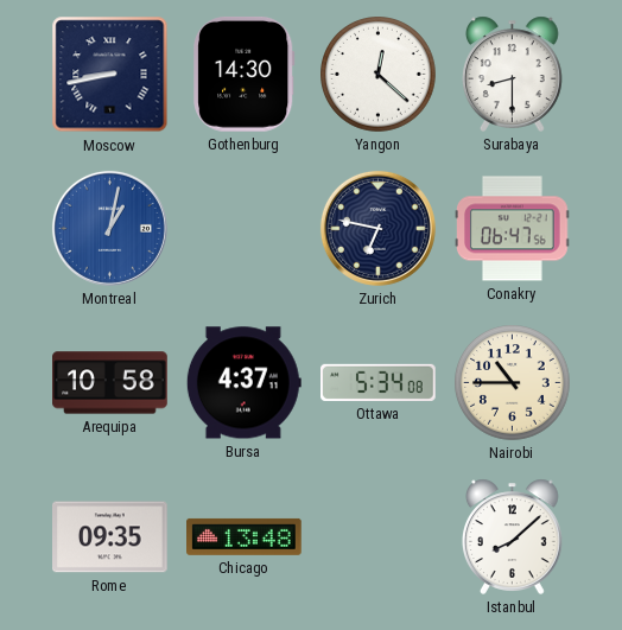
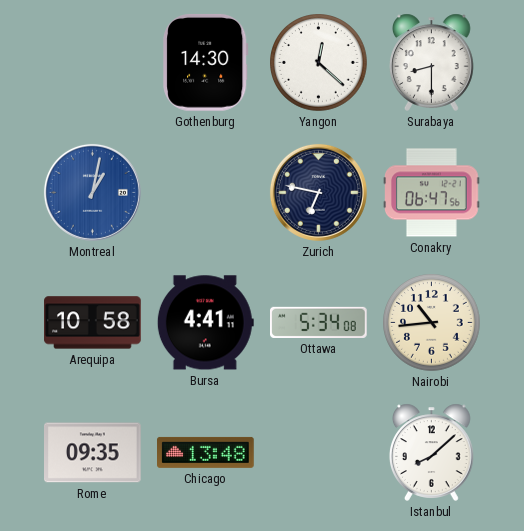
Moscow: 8:43 -> none (110, 75)
Bursa: 4:37 -> 4:41 (205, 323)
Nairobi: 10:45 -> 10:44 (432, 323)
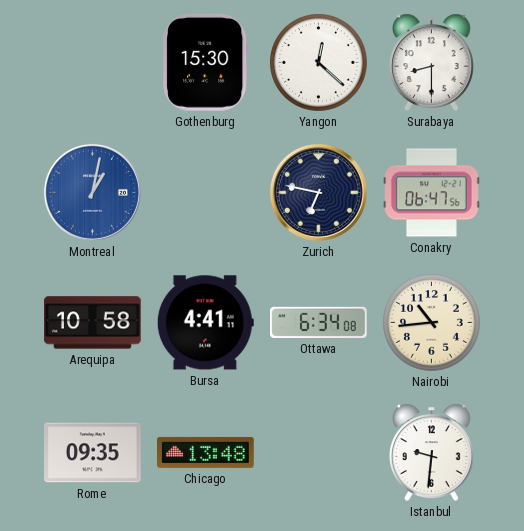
Gothenburg: 14:30 -> 15:30 (206, 63)
Ottawa: 5:34 -> 6:34 (319, 322)
Istanbul: 8:08 -> 9:31 (432, 452)
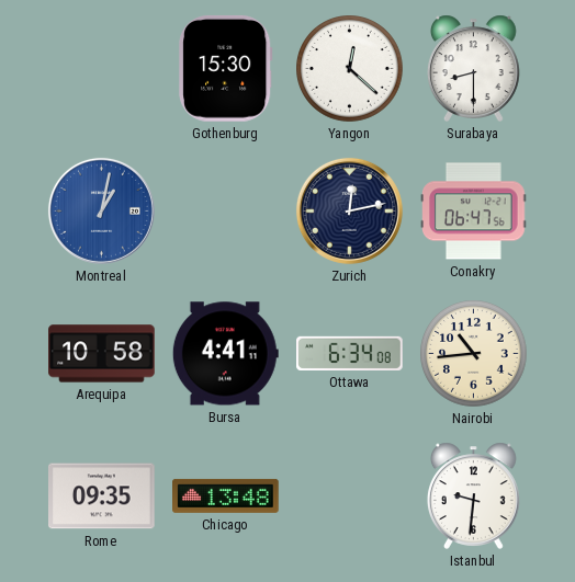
Zurich: 6:47 -> 12:13 (349, 210)
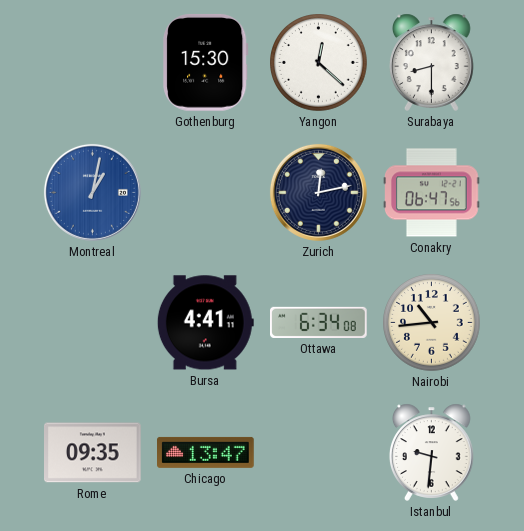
Arequipa: 10:58 -> none (102, 354)
Chicago: 13:48 -> 13:47 (206, 452)
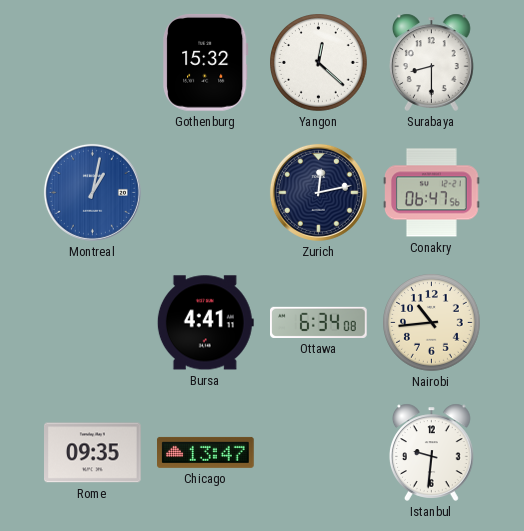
Gothenburg: 15:30 -> 15:32 (206, 63)
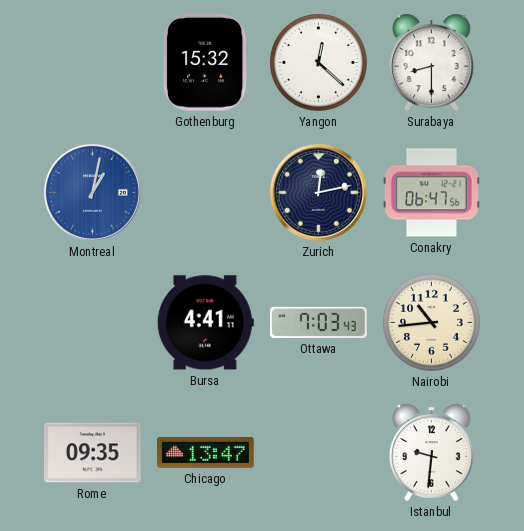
Ottawa: 6:34 -> 7:03 (319, 322)
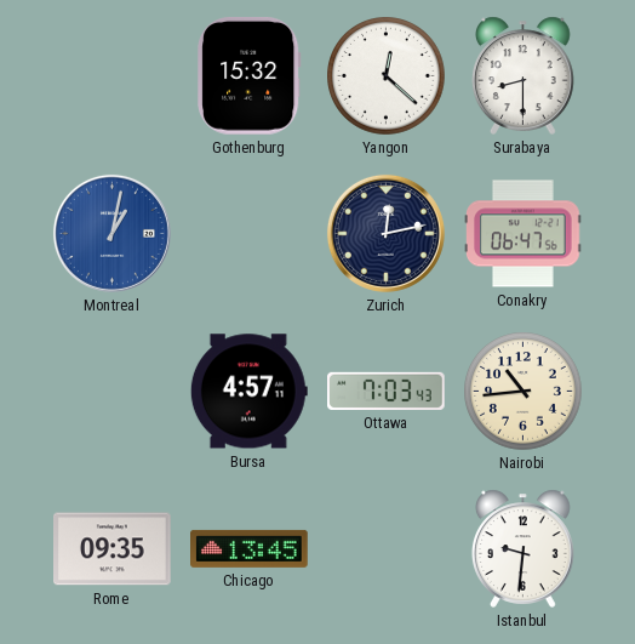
Bursa: 4:41 -> 4:57 (248, 392)
Chicago: 13:47 -> 13:45 (250, 548)
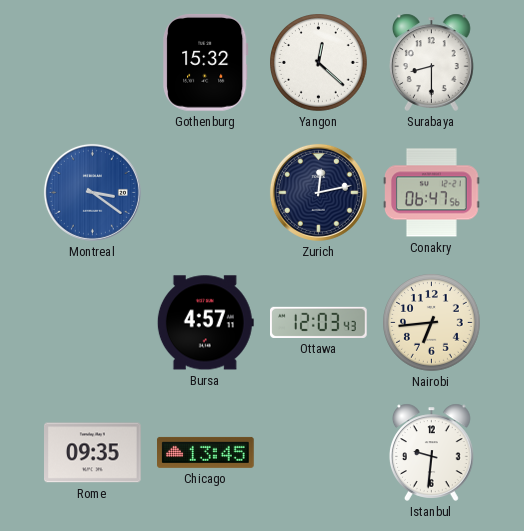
Montreal: 1:02 -> 3:21 (92, 192)
Ottawa: 7:03 -> 12:03 (319, 322)
Nairobi: 10:44 -> 6:44 (432, 323)
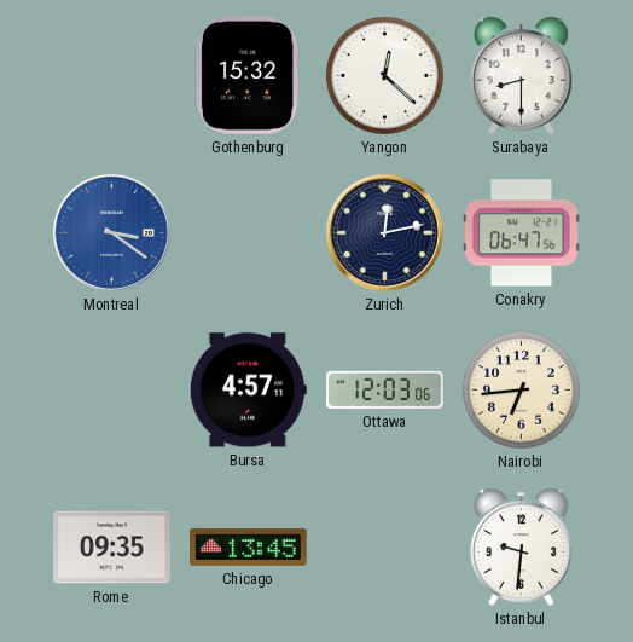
Ottawa: 12:03:43 -> 12:03:06 (385, 389)
